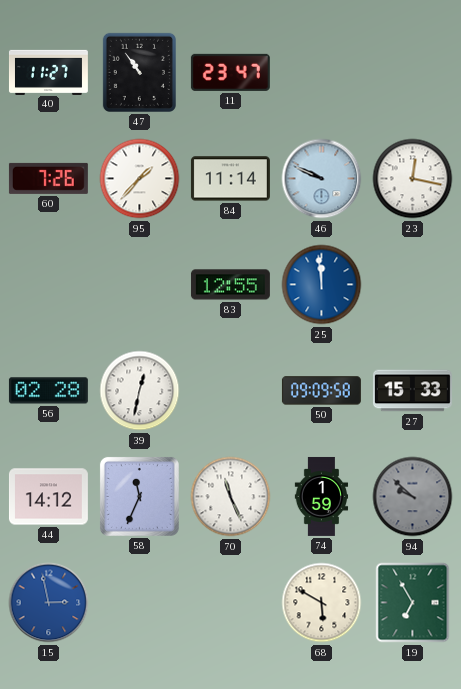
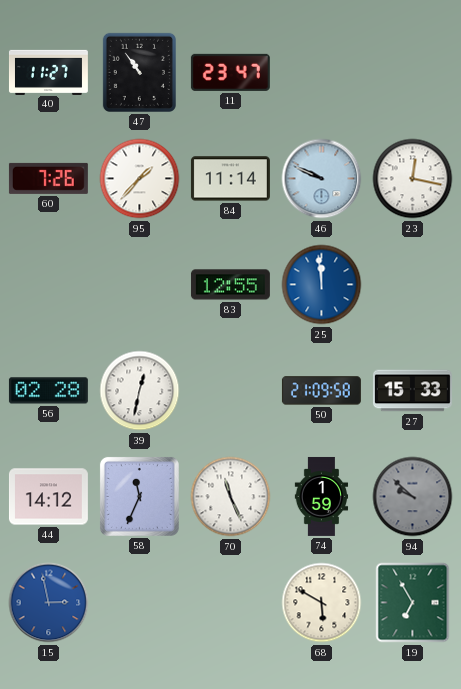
50: 09:09 -> 21:09 (321, 391)
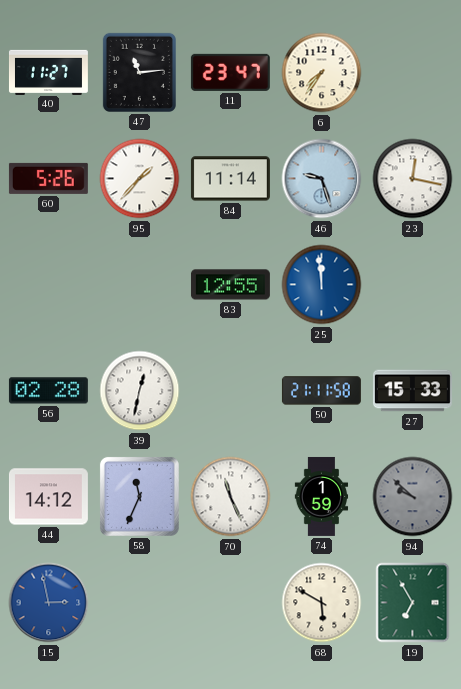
47: 10:54 -> 11:14 (139, 72)
6: none -> 7:36 (322, 73)
60: 7:26 -> 5:26 (48, 178)
46: 9:49 -> 9:27 (322, 179)
50: 21:09 -> 21:11 (321, 391)
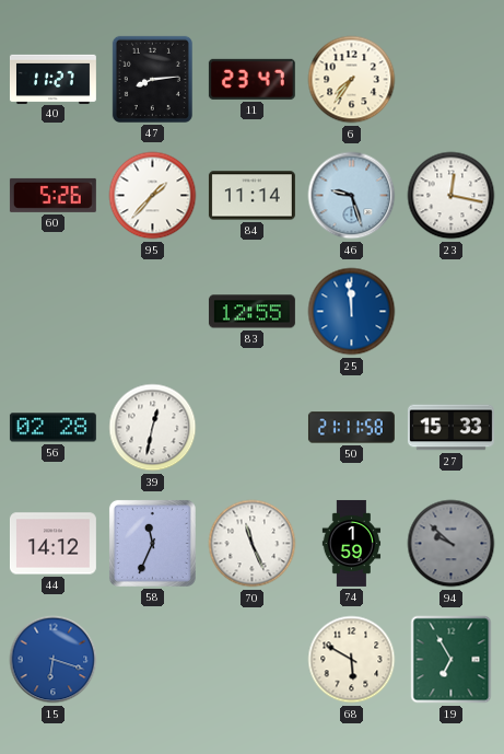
47: 11:14 -> 8:14 (152, 79)
15: 2:58 -> 6:18 (54, 660)
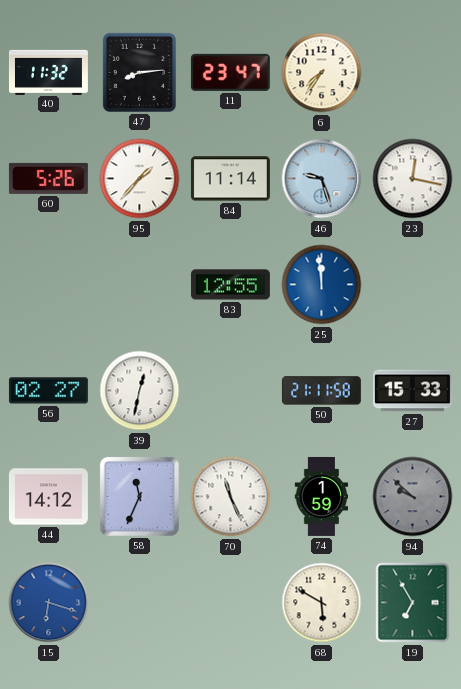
40: 11:27 -> 11:32 (48, 72)
56: 02:28 -> 02:27 (48, 391)
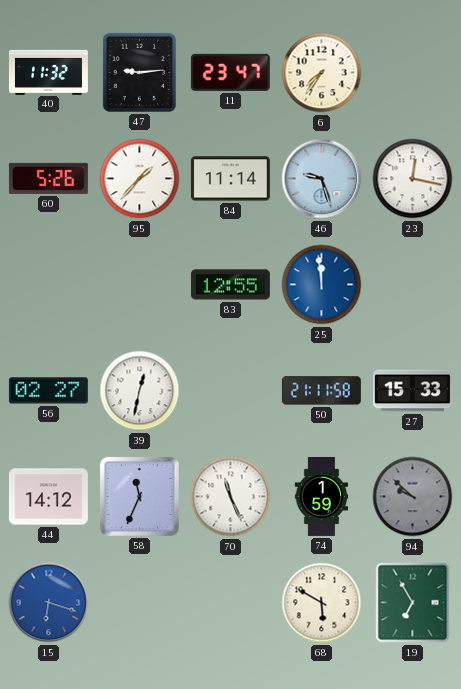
47: 8:14 -> 9:14 (139, 72)
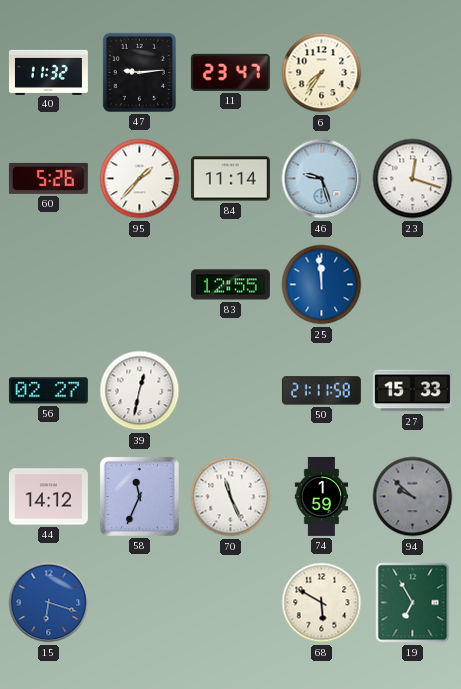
23: 12:17 -> 12:18 (413, 179)
